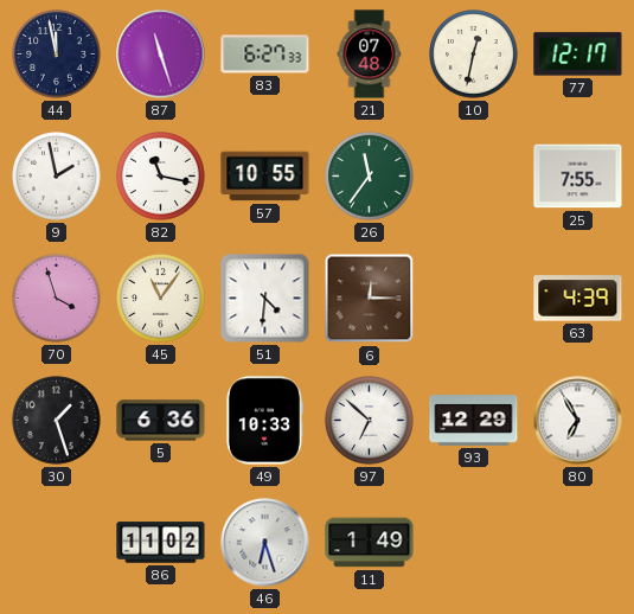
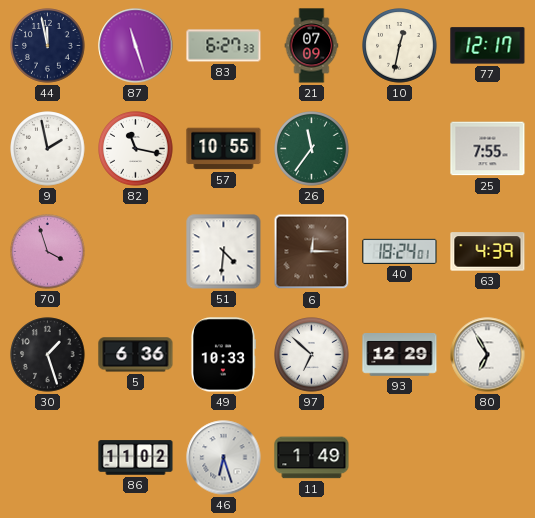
21: 07:48 -> 07:09 (312, 46)
45: 11:06 -> none (161, 299)
40: none -> 18:24 (400, 251)
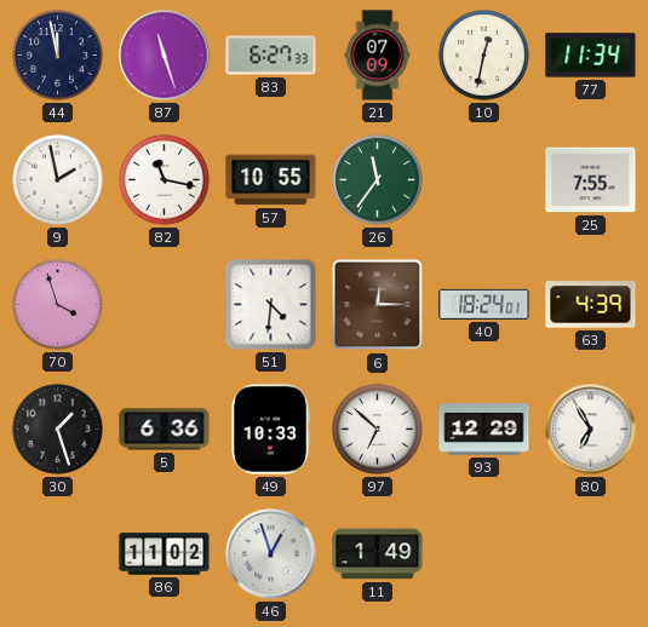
77: 12:17 -> 11:34 (591, 56)
46: 6:27 -> 12:57 (271, 554)
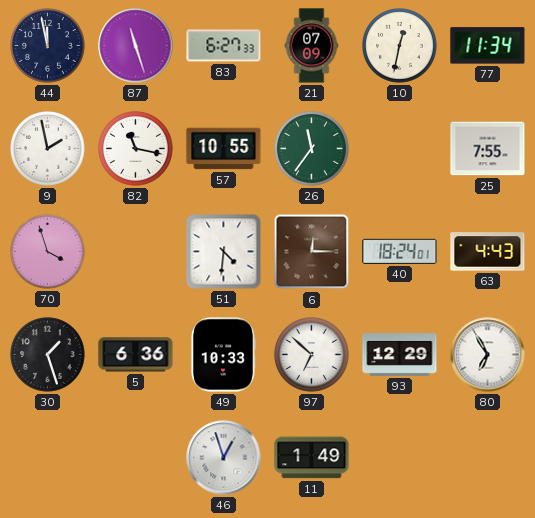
63: 4:39 -> 4:43 (488, 252)
86: 11:02 -> none (165, 554)
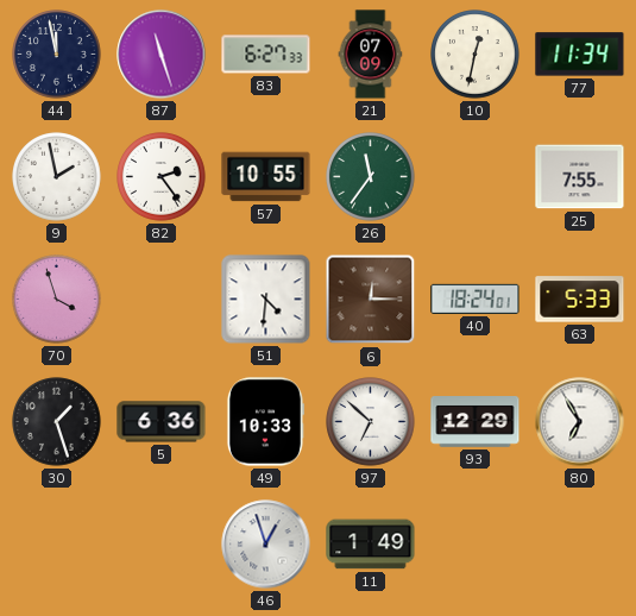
82: 11:17 -> 2:24 (162, 177)
63: 4:43 -> 5:33 (580, 300)
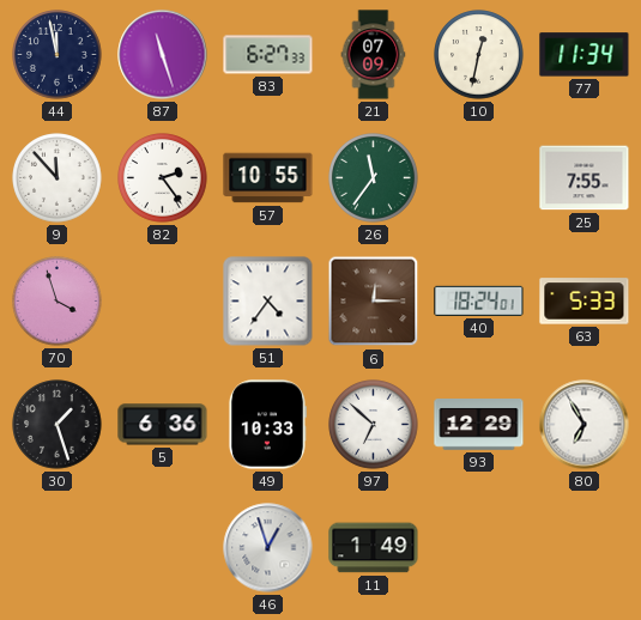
9: 1:58 -> 11:53 (58, 178)
51: 4:31 -> 4:36 (268, 302)
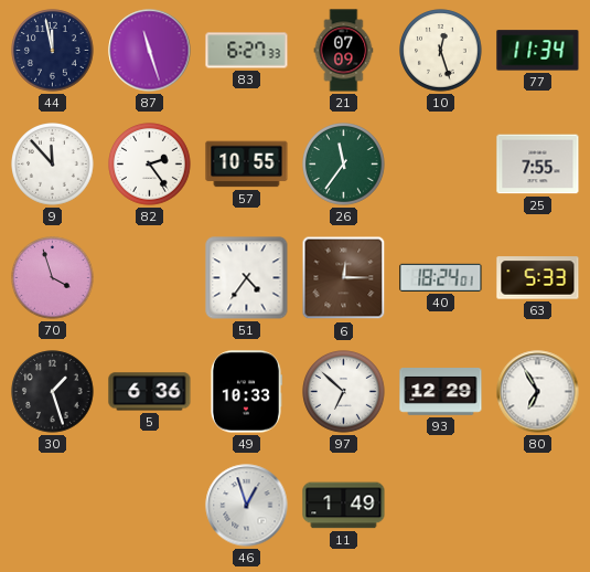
10: 12:32 -> 12:27 (441, 51)
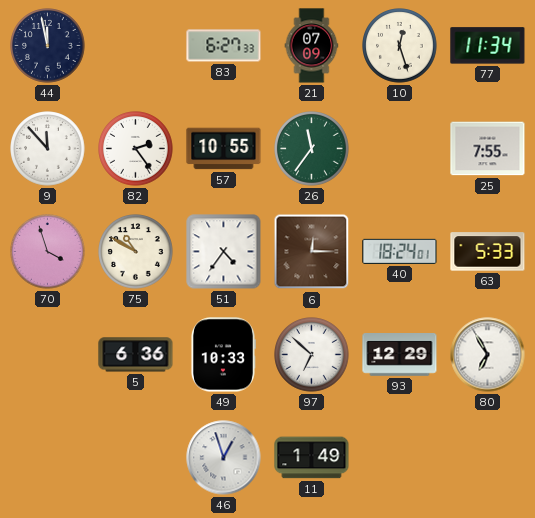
87: 11:27 -> none (150, 51)
75: none -> 10:50 (136, 252)
30: 1:27 -> none (53, 392)
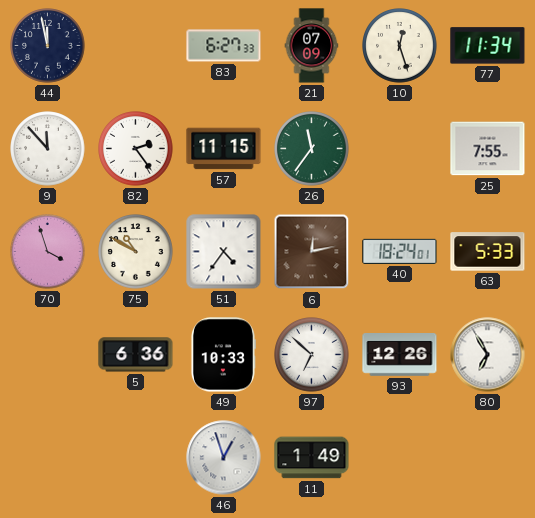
57: 10:55 -> 11:15 (224, 149)
6: 12:15 -> 12:13 (312, 252)
93: 12:29 -> 12:26 (400, 355)
